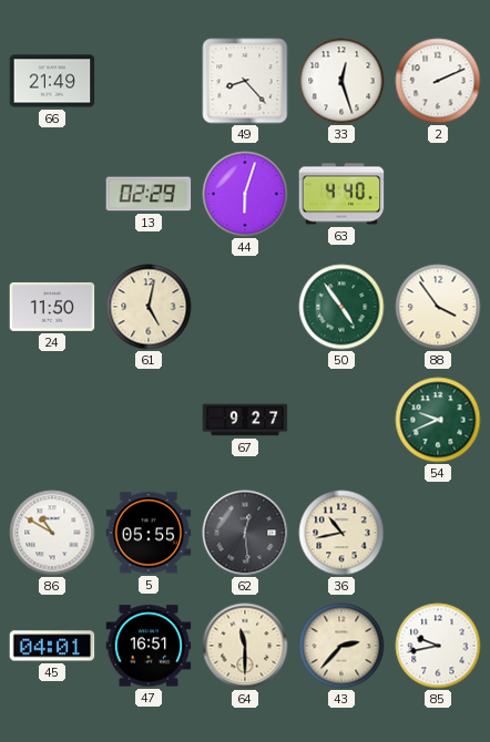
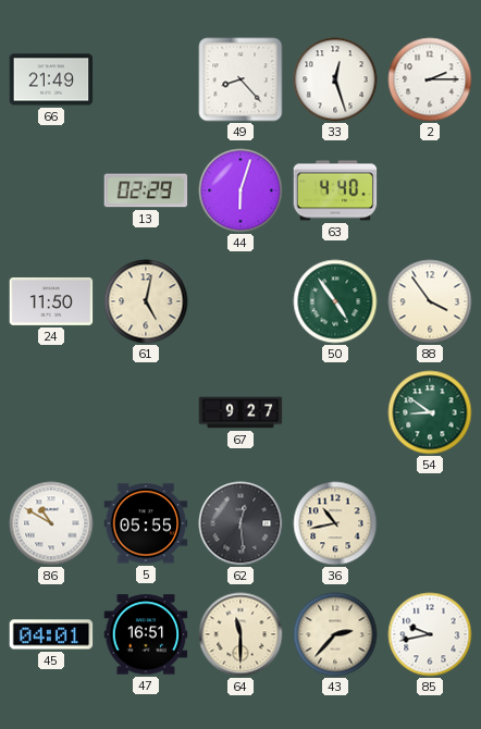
2: 2:11 -> 2:15 (430, 79)
54: 9:41 -> 8:51 (430, 412)
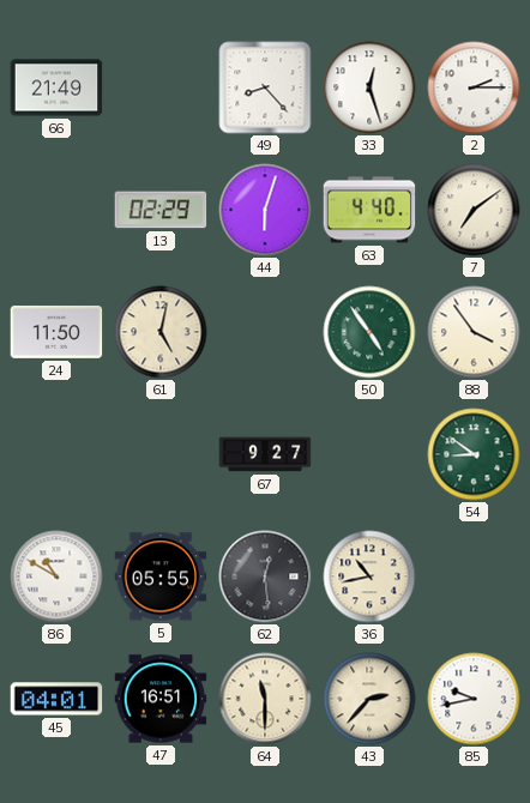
7: none -> 7:09 (474, 210)
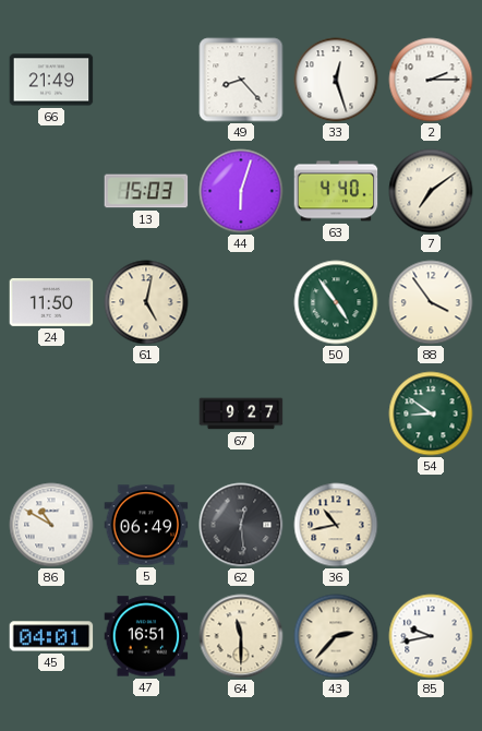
13: 02:29 -> 15:03 (146, 191)
5: 05:55 -> 06:49 (146, 525)
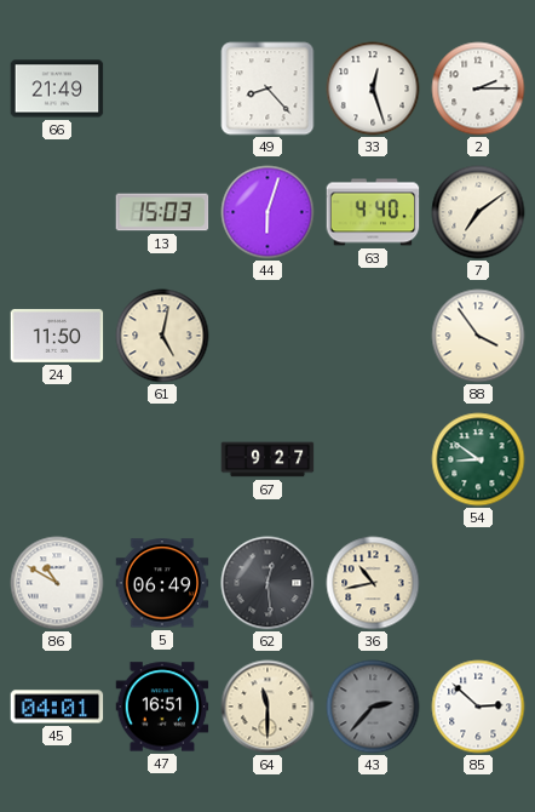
50: 4:54 -> none (336, 302)
43 dial: cream -> grey (373, 707)
85: 9:43 -> 2:52 (478, 707)
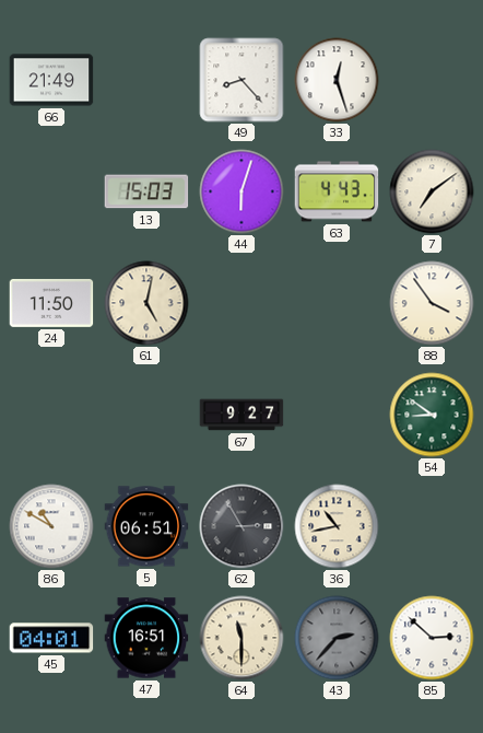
2: 2:15 -> none (478, 88)
63: 4:40 -> 4:43 (337, 191)
5: 06:49 -> 06:51 (146, 526)
62: 12:29 -> 2:55 (241, 526)
